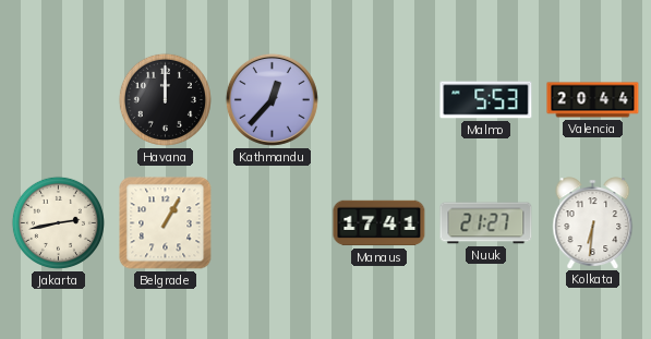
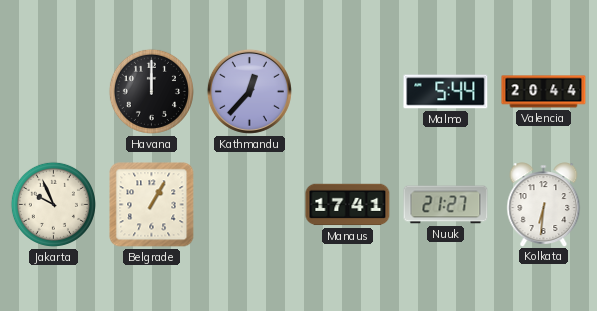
Malmo: 5:53 -> 5:44 (446, 92)
Jakarta: 2:43 -> 9:56 (53, 204)
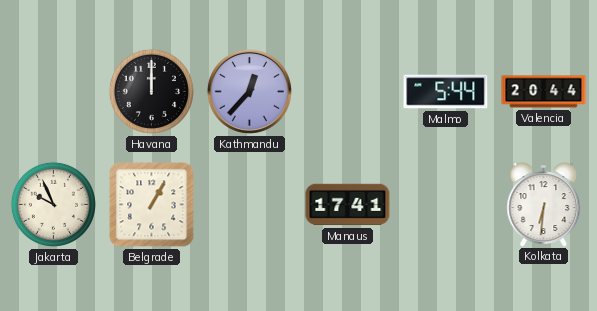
Nuuk: 21:27 -> none (446, 205)
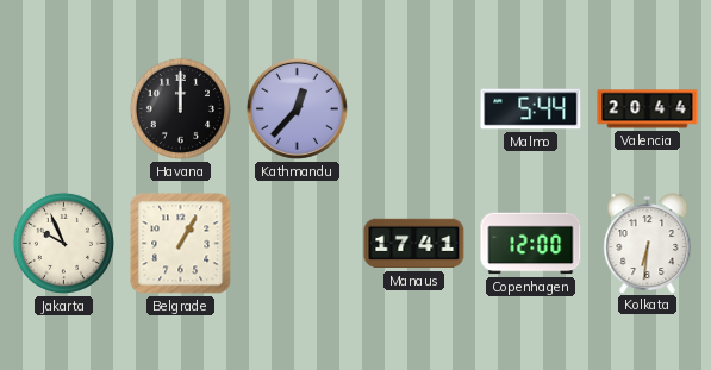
Copenhagen: none -> 12:00 (531, 244)
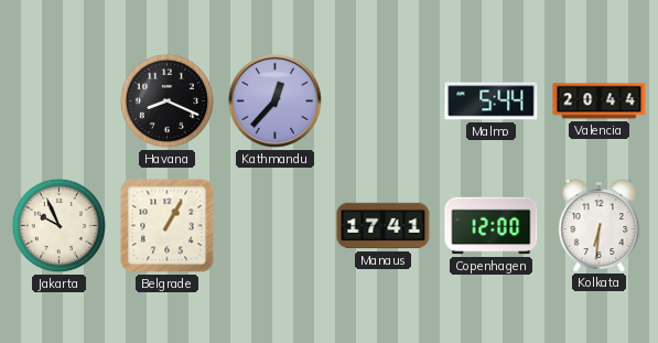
Havana: 12:00 -> 8:19 (166, 100)
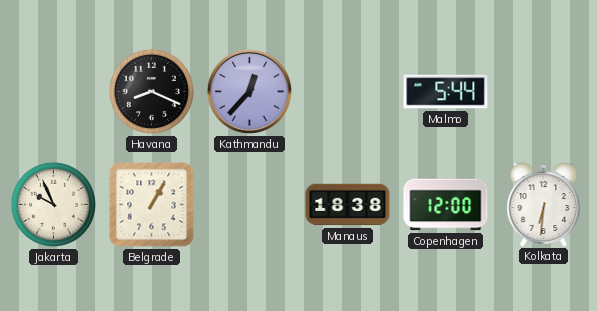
Valencia: 20:44 -> none (600, 101)
Manaus: 17:41 -> 18:38 (348, 205)
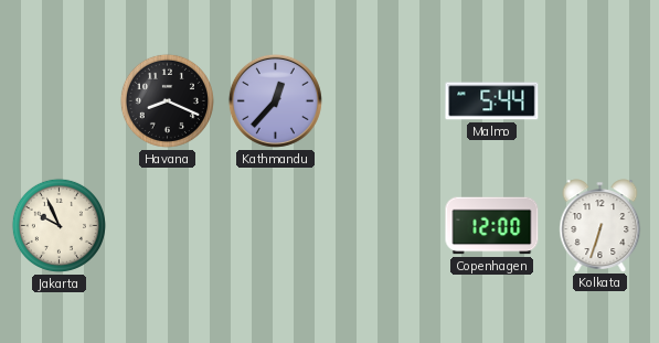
Belgrade: 1:05 -> none (152, 205)
Manaus: 18:38 -> none (348, 205)
Kolkata: 6:31 -> 6:33 (600, 225)
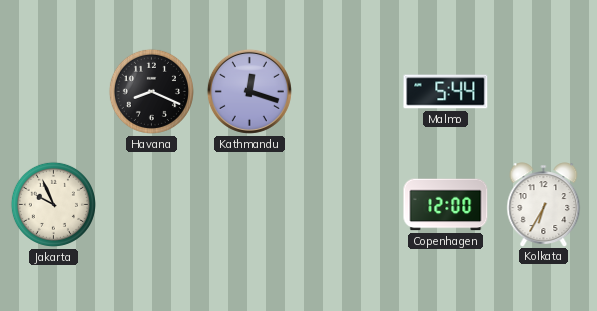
Kathmandu: 12:37 -> 12:18 (249, 91)
Kolkata: 6:33 -> 6:35 (544, 204)
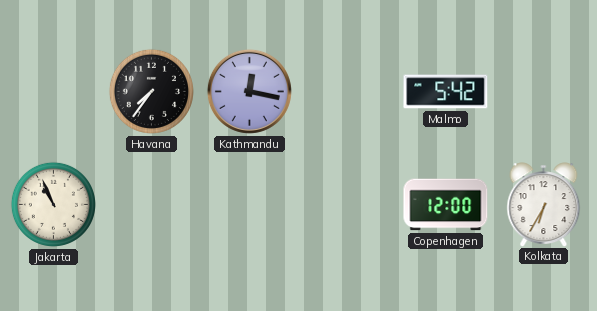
Havana: 8:19 -> 7:36 (151, 91)
Kathmandu: 12:18 -> 12:17 (249, 91)
Malmo: 5:44 -> 5:42 (446, 92)
Jakarta: 9:56 -> 10:56 (53, 204)
